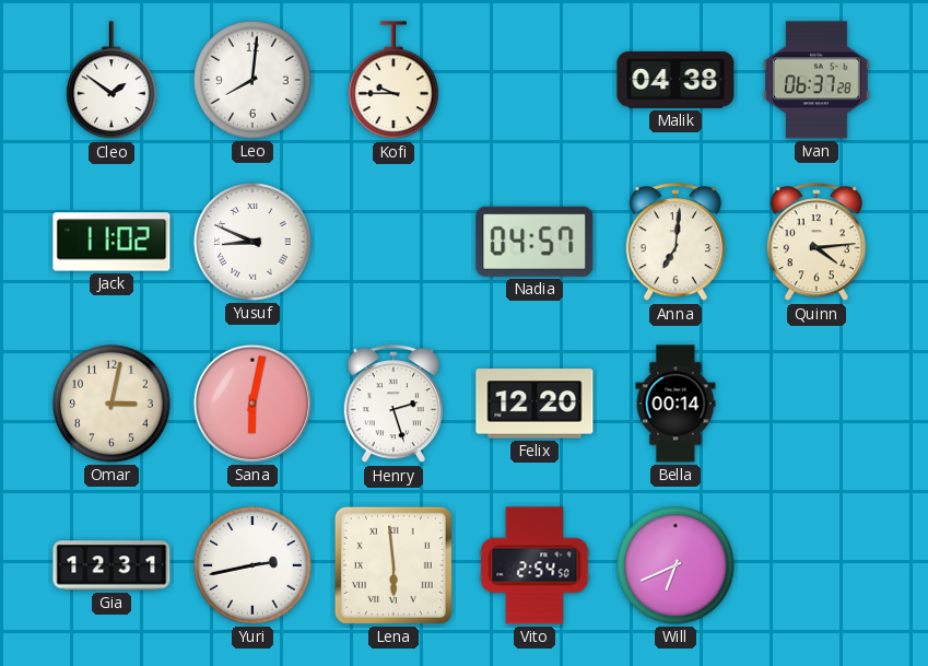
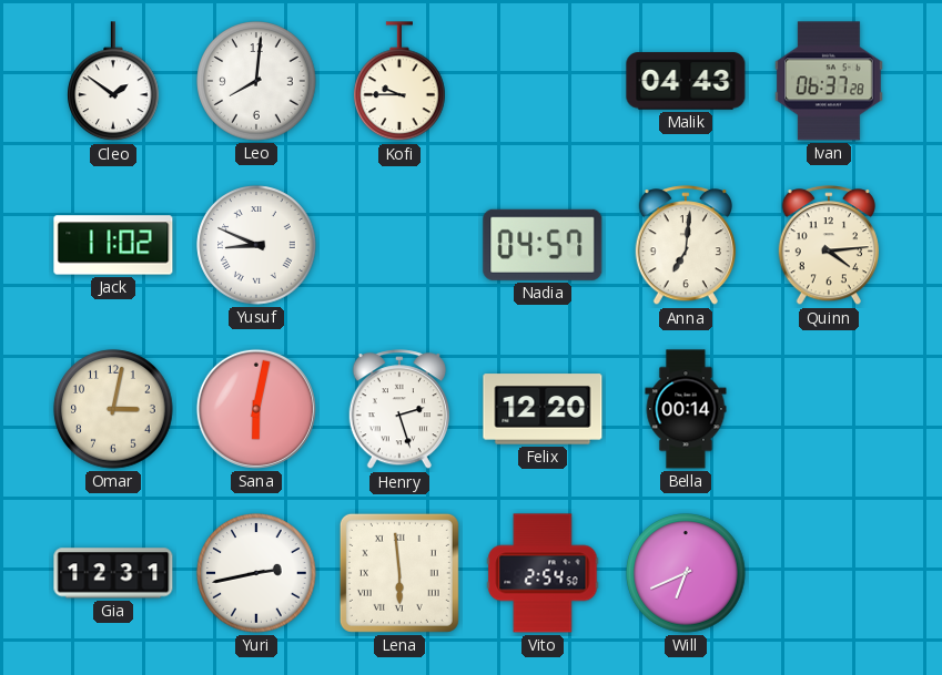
Malik: 04:38 -> 04:43 (686, 81)
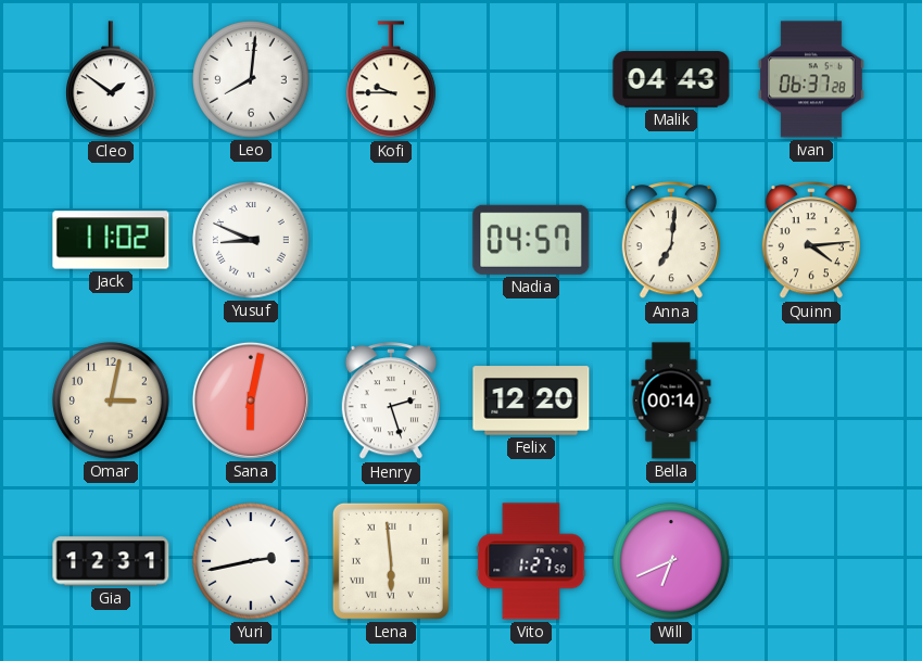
Vito: 2:54 -> 1:27 (531, 561)
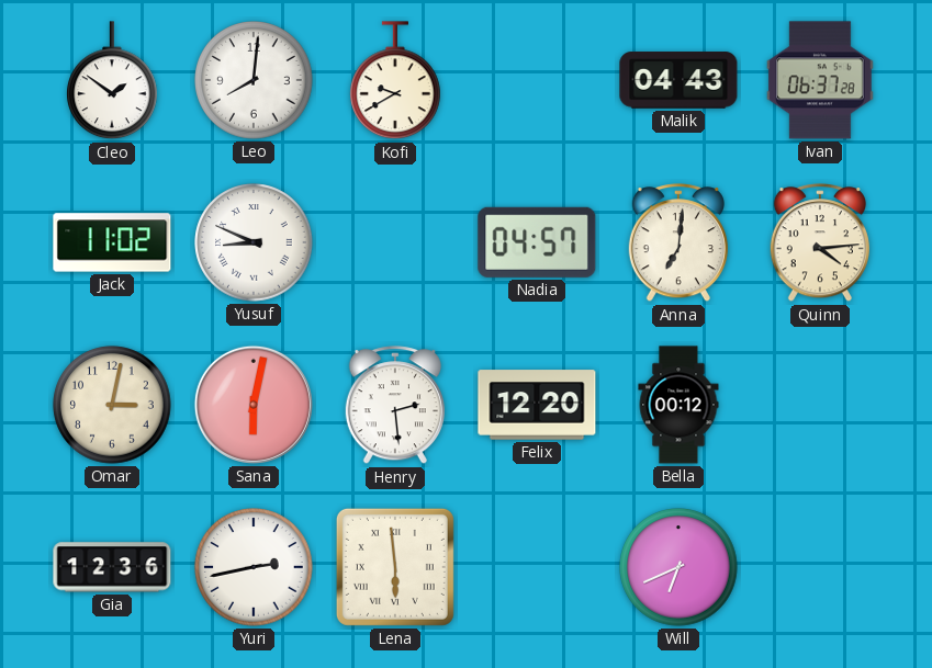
Kofi: 9:45 -> 9:40 (396, 81)
Henry: 2:27 -> 2:29 (395, 406)
Bella: 00:14 -> 00:12 (678, 405)
Gia: 12:31 -> 12:36 (112, 567)
Vito: 1:27 -> none (531, 561)
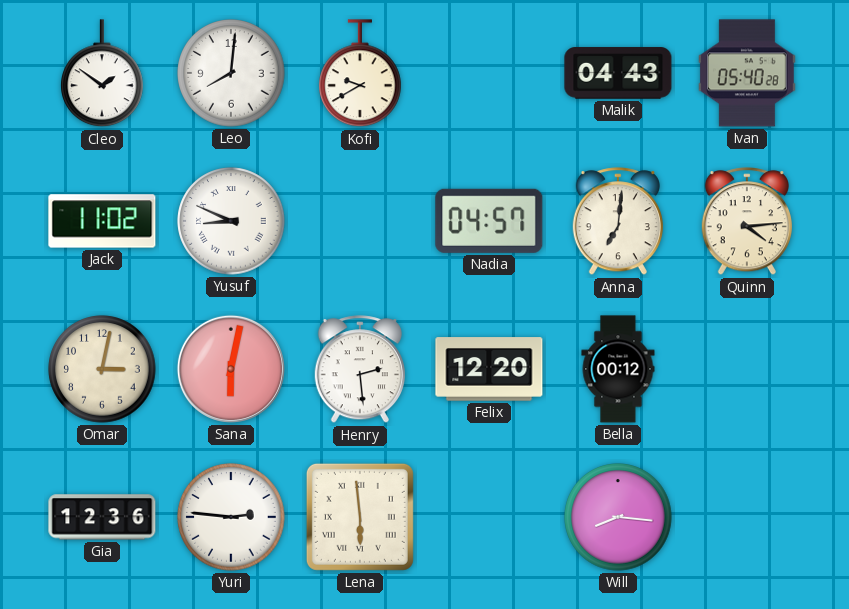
Ivan: 06:37 -> 05:40 (747, 73)
Yuri: 2:43 -> 2:46 (231, 517)
Will: 6:41 -> 8:16 (618, 517)
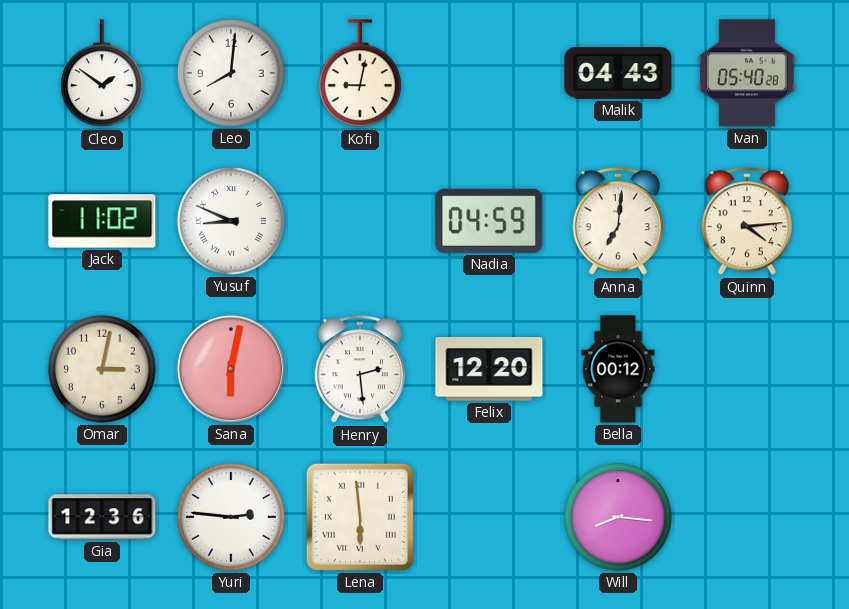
Kofi: 9:40 -> 9:02 (361, 74)
Nadia: 04:57 -> 04:59 (489, 221)
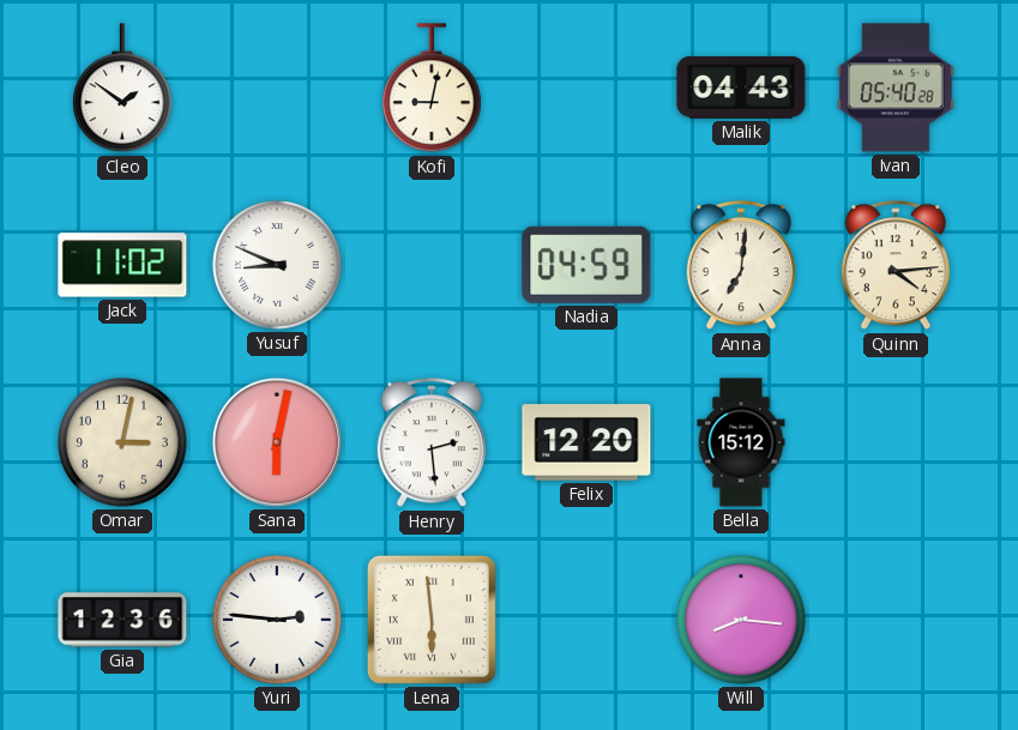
Leo: 8:01 -> none (231, 73)
Bella: 00:12 -> 15:12 (741, 442)
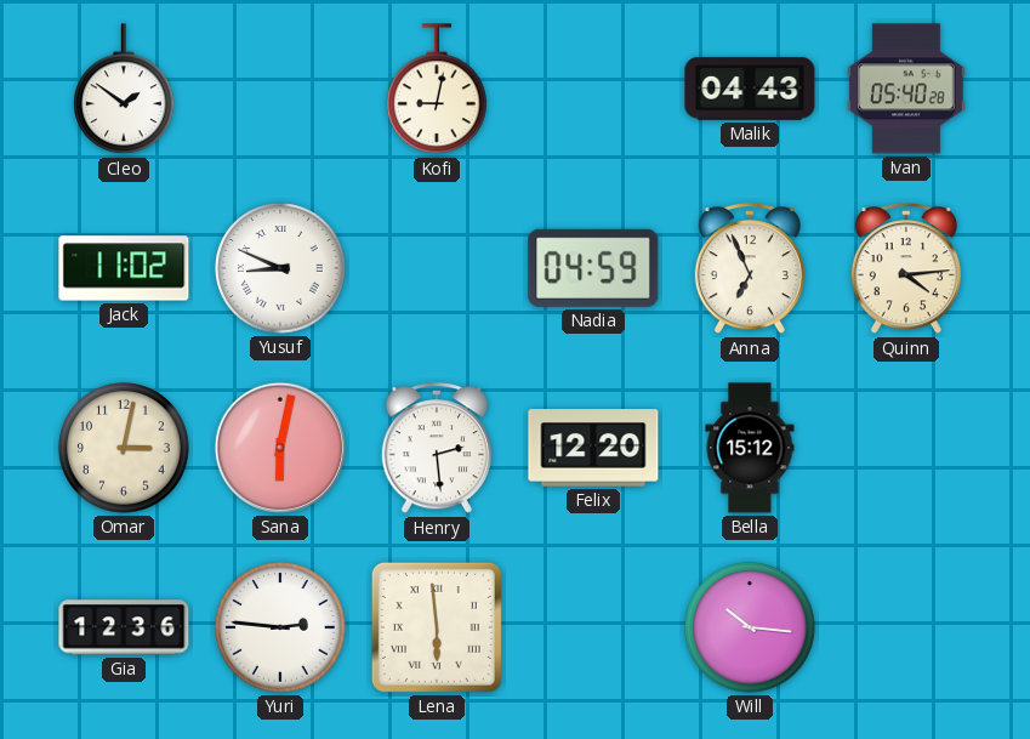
Anna: 7:01 -> 6:56 (750, 269)
Will: 8:16 -> 10:16 (750, 627)
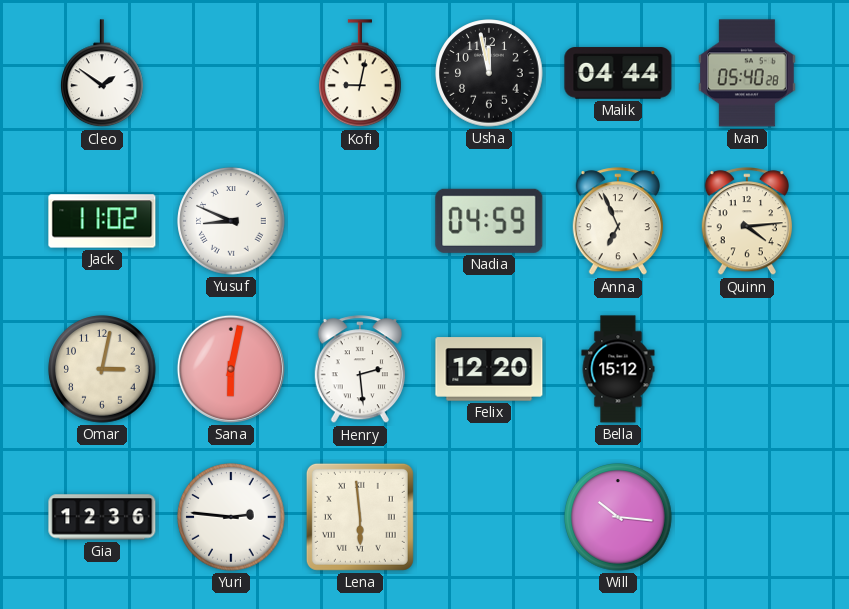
Usha: none -> 11:58 (489, 73)
Malik: 04:43 -> 04:44 (618, 73)
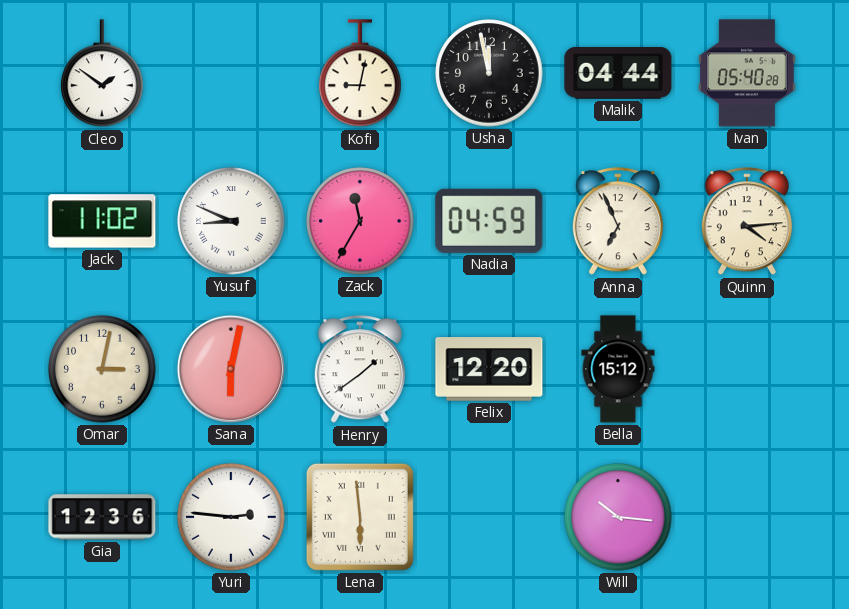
Zack: none -> 11:35 (360, 221)
Henry: 2:29 -> 1:39 (360, 370)
